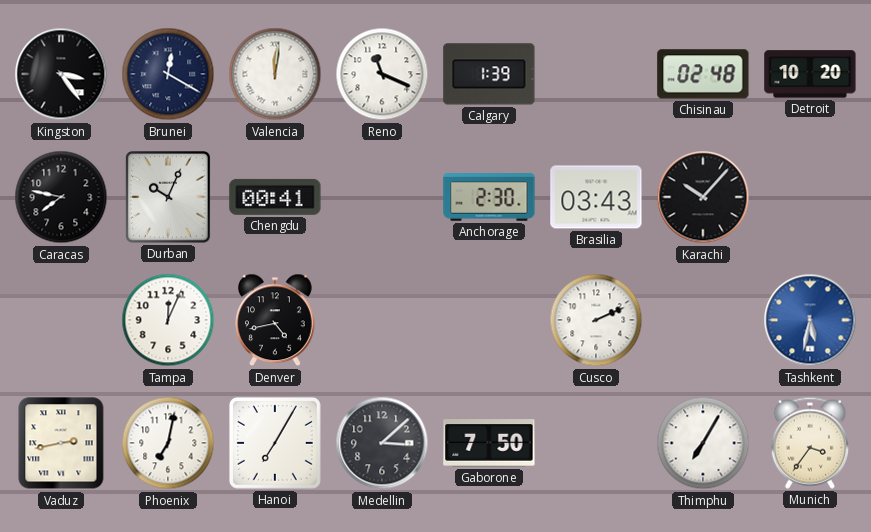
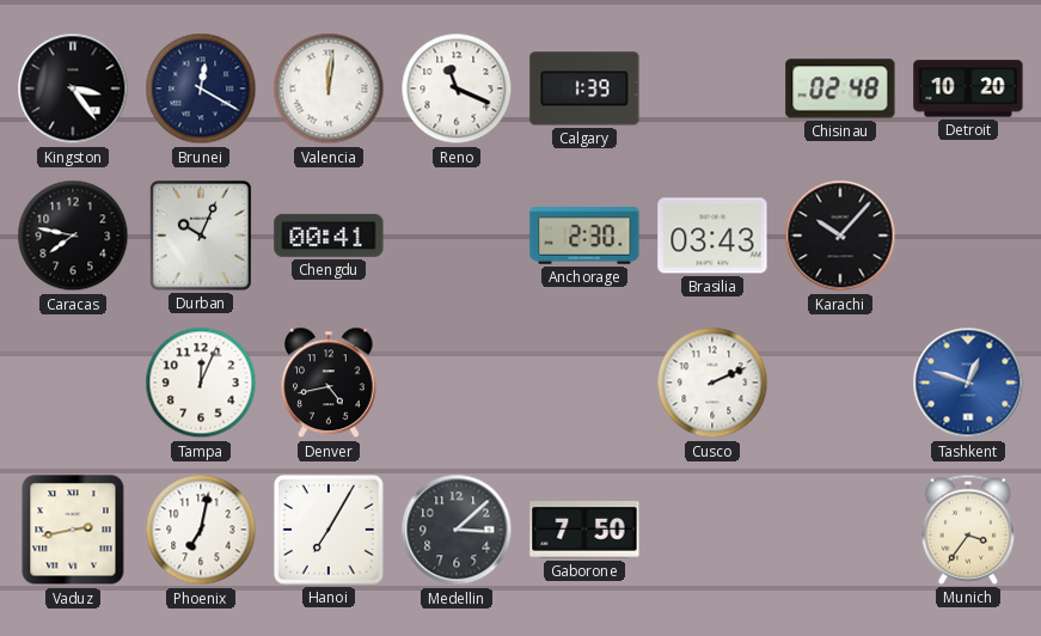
Tashkent: 5:32 -> 12:48 (968, 383)
Thimphu: 7:05 -> none (703, 443)
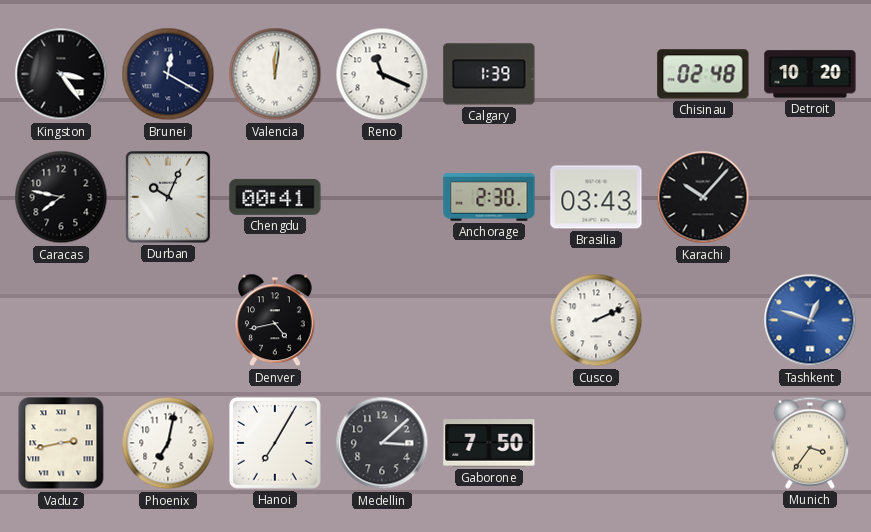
Tampa: 12:04 -> none (201, 383)
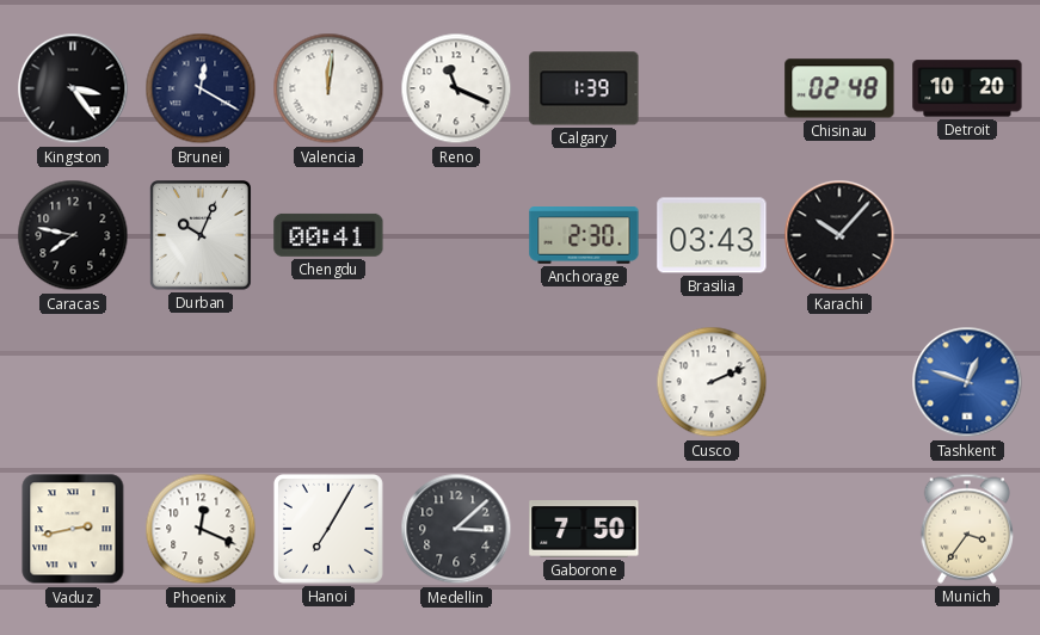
Denver: 4:43 -> none (275, 320)
Phoenix: 7:02 -> 12:19 (201, 529)
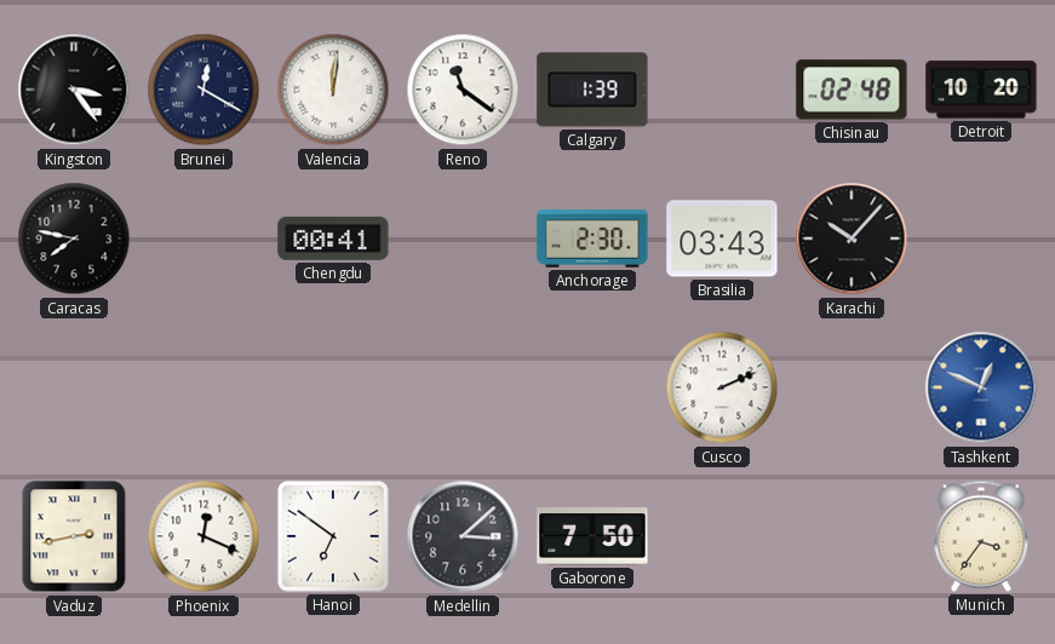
Reno: 11:19 -> 11:21 (463, 90)
Durban: 10:04 -> none (201, 236)
Tashkent: 12:48 -> 12:49 (981, 387)
Hanoi: 7:05 -> 6:51 (333, 536)
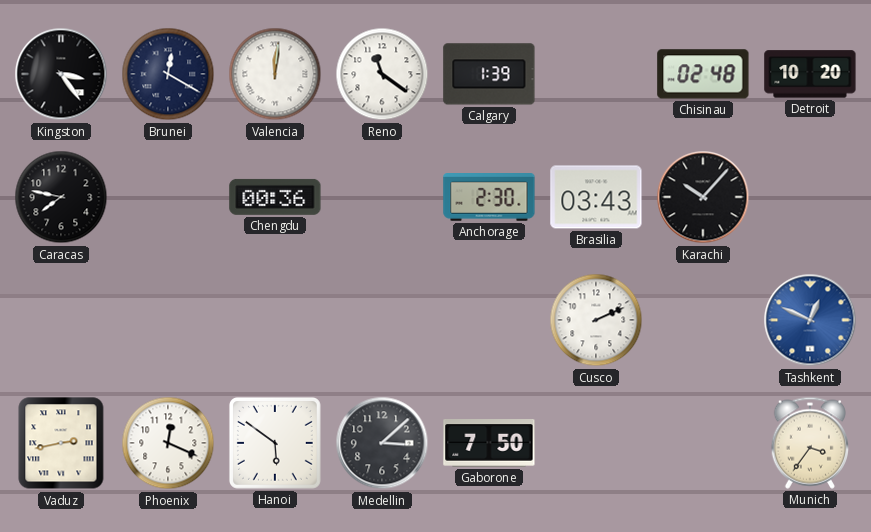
Chengdu: 00:41 -> 00:36 (275, 197)
Hanoi: 6:51 -> 5:51 (275, 443)
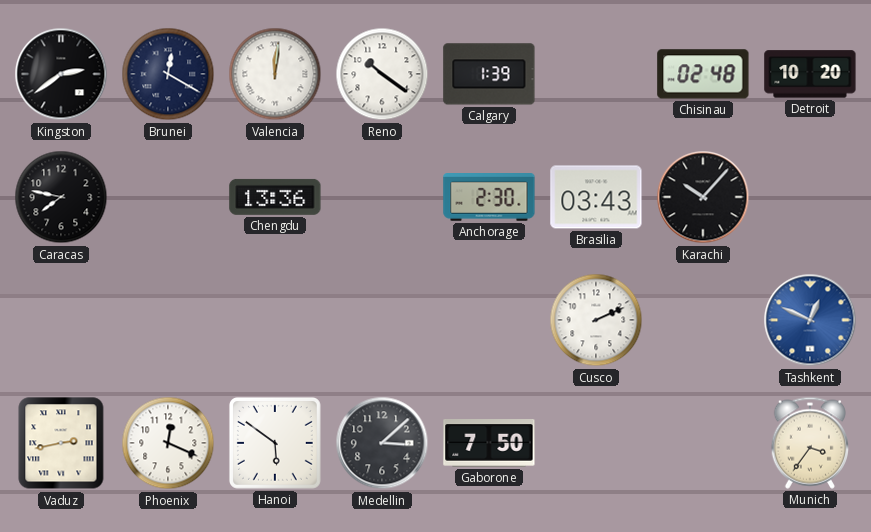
Kingston: 3:24 -> 2:39 (61, 74)
Reno: 11:21 -> 10:21 (382, 74)
Chengdu: 00:36 -> 13:36 (275, 197)
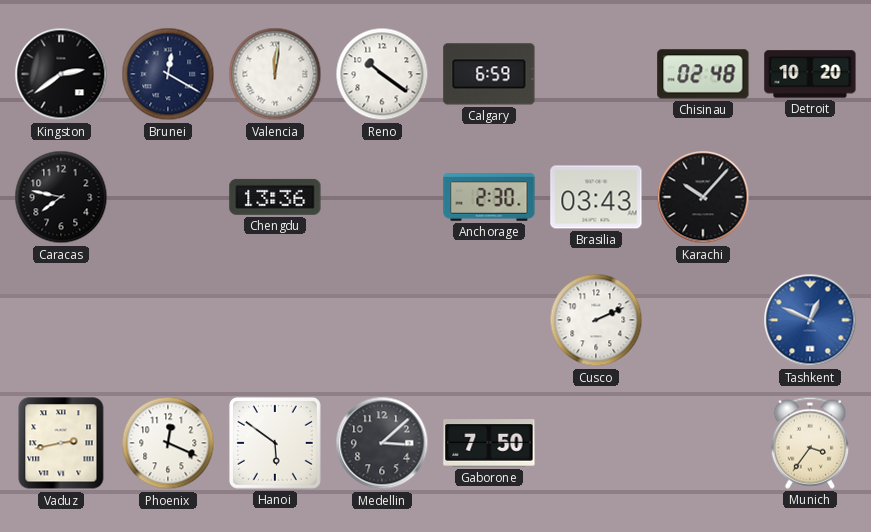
Calgary: 1:39 -> 6:59 (489, 74)
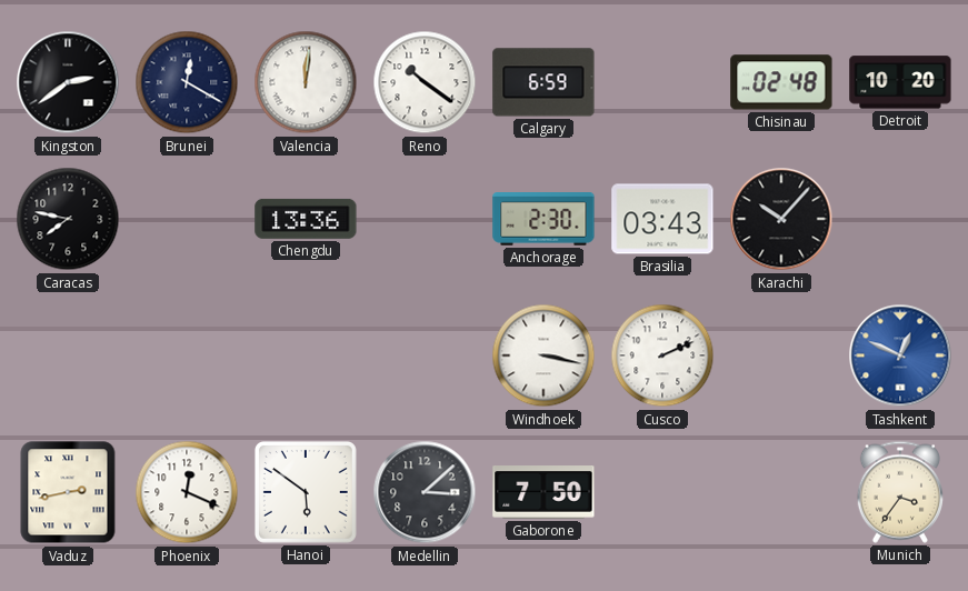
Windhoek: none -> 3:17 (543, 355)
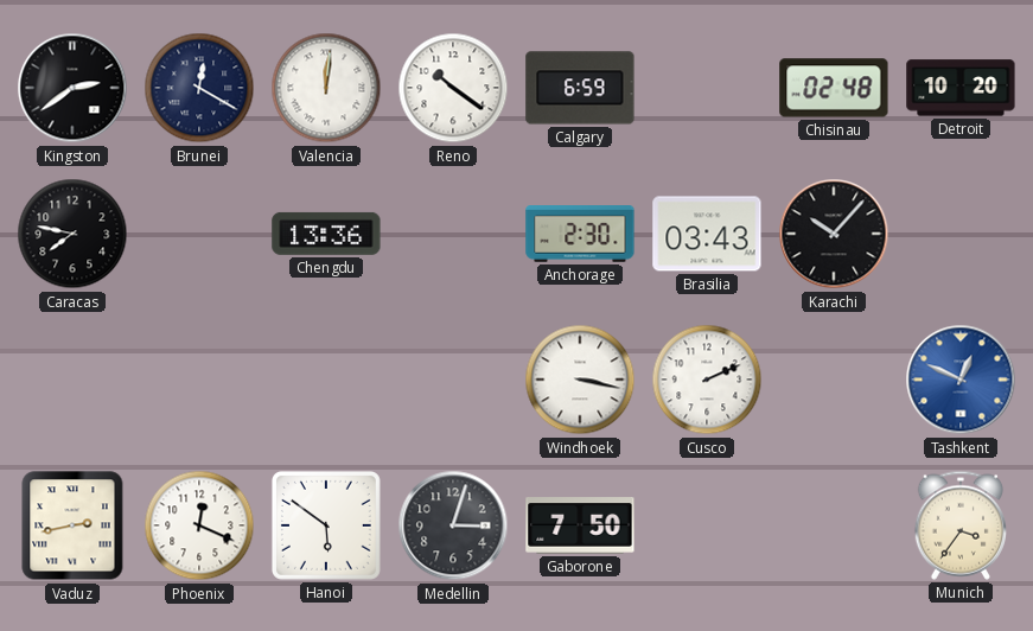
Medellin: 3:08 -> 3:03 (453, 525)
